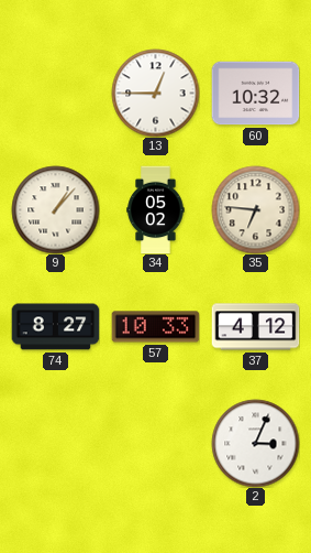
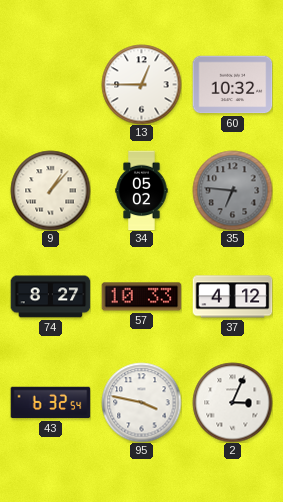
35 dial: cream -> grey (232, 190)
43: none -> 6:32 (50, 403)
95: none -> 3:47 (141, 402)
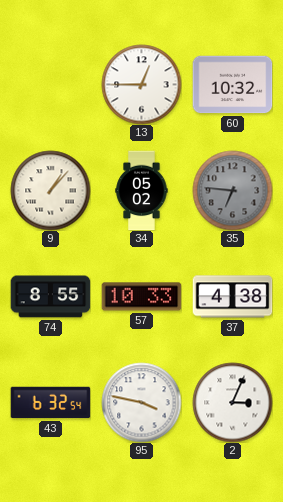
74: 8:27 -> 8:55 (50, 297)
37: 4:12 -> 4:38 (232, 297)
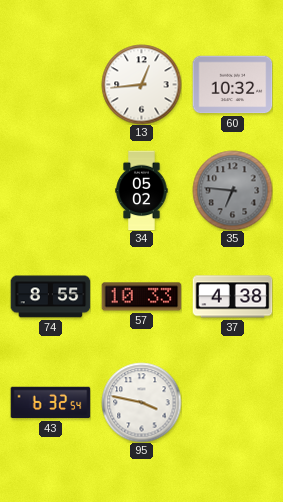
13: 12:45 -> 12:44 (141, 84)
9: 1:07 -> none (50, 190)
2: 3:04 -> none (232, 402)
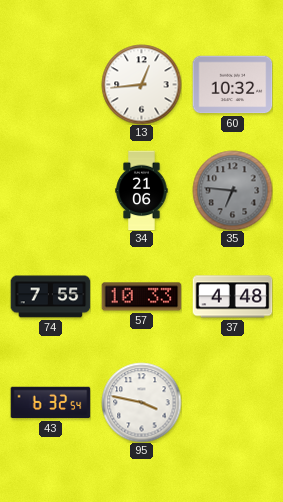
34: 05:02 -> 21:06 (142, 190)
74: 8:55 -> 7:55 (50, 297)
37: 4:38 -> 4:48 (232, 297)
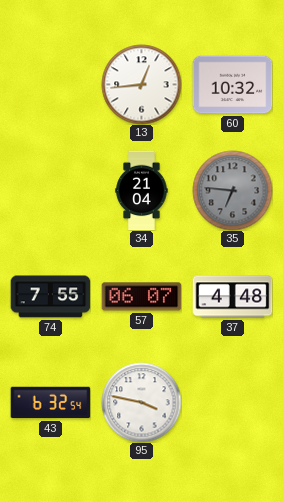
34: 21:06 -> 21:04 (142, 190)
57: 10:33 -> 06:07 (141, 297)
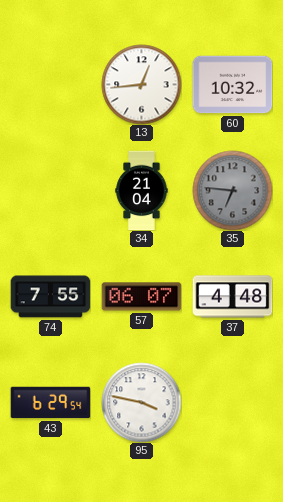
43: 6:32 -> 6:29 (50, 403)
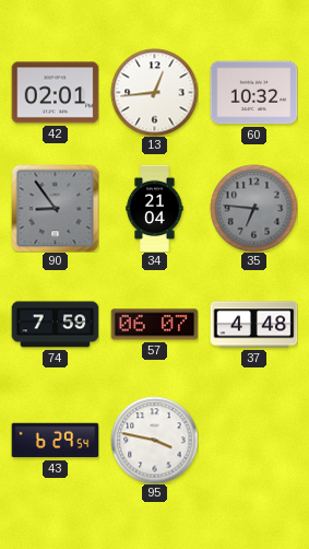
42: none -> 02:01 (55, 93)
90: none -> 8:54 (55, 208)
74: 7:55 -> 7:59 (55, 325)
